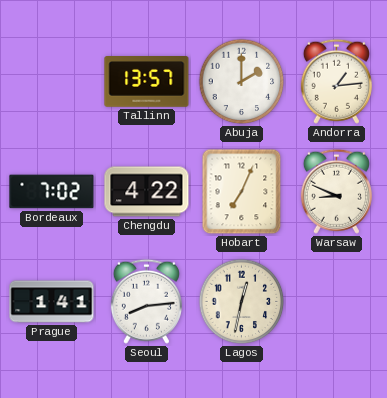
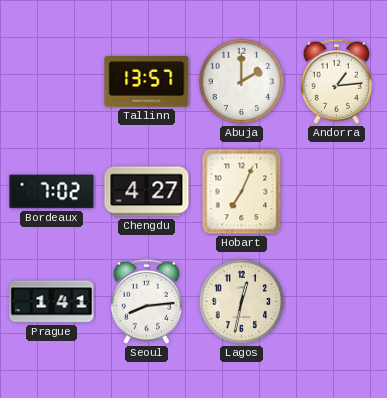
Chengdu: 4:22 -> 4:27 (147, 192)
Warsaw: 8:49 -> none (336, 191)
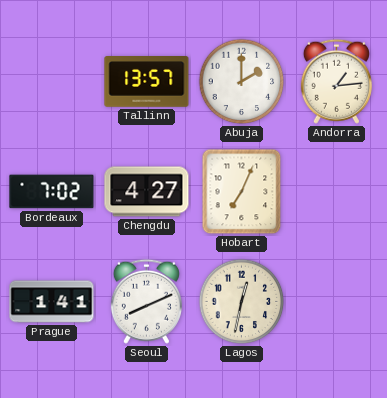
Seoul: 8:14 -> 8:11 (146, 301)
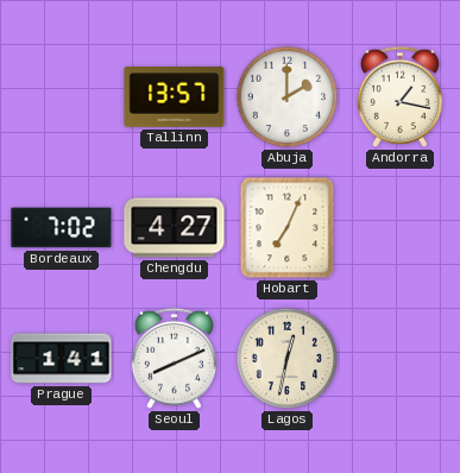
Andorra: 1:14 -> 1:17 (399, 96)
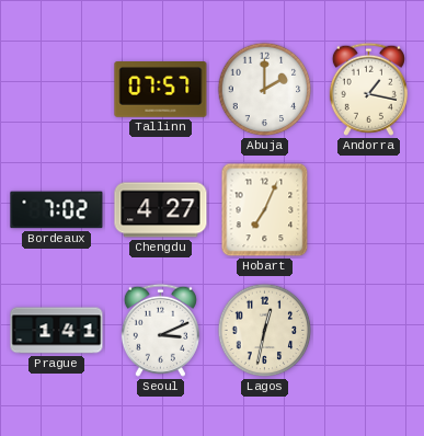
Tallinn: 13:57 -> 07:57 (161, 90)
Seoul: 8:11 -> 3:11 (160, 330)
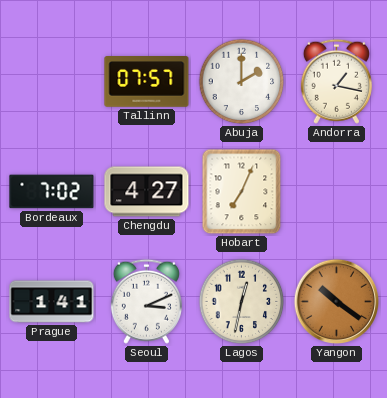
Yangon: none -> 10:21 (337, 302)
